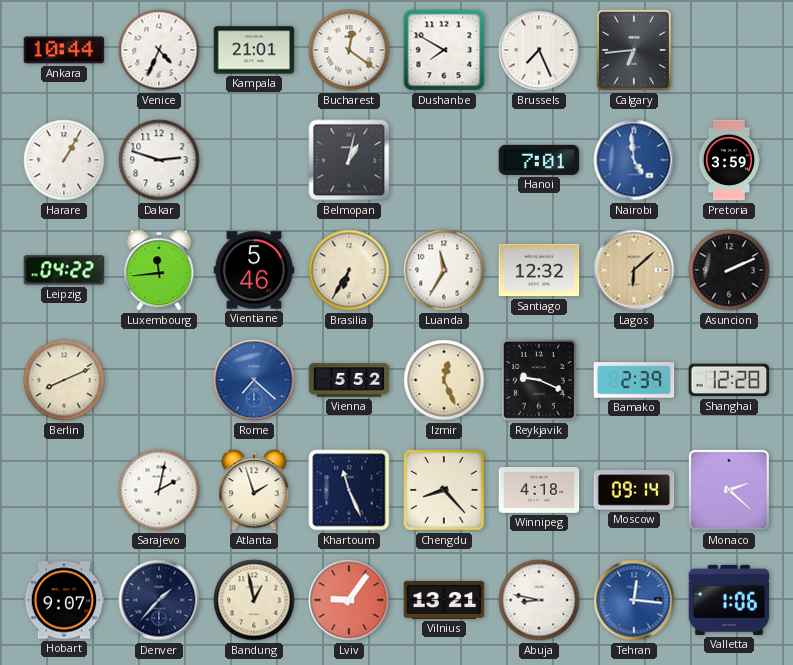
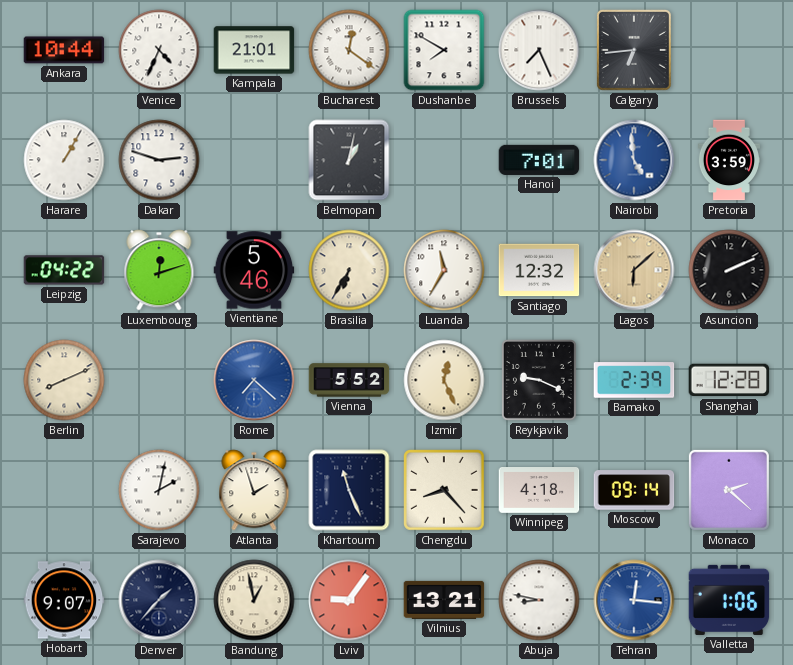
Luxembourg: 11:44 -> 12:12 (159, 270)
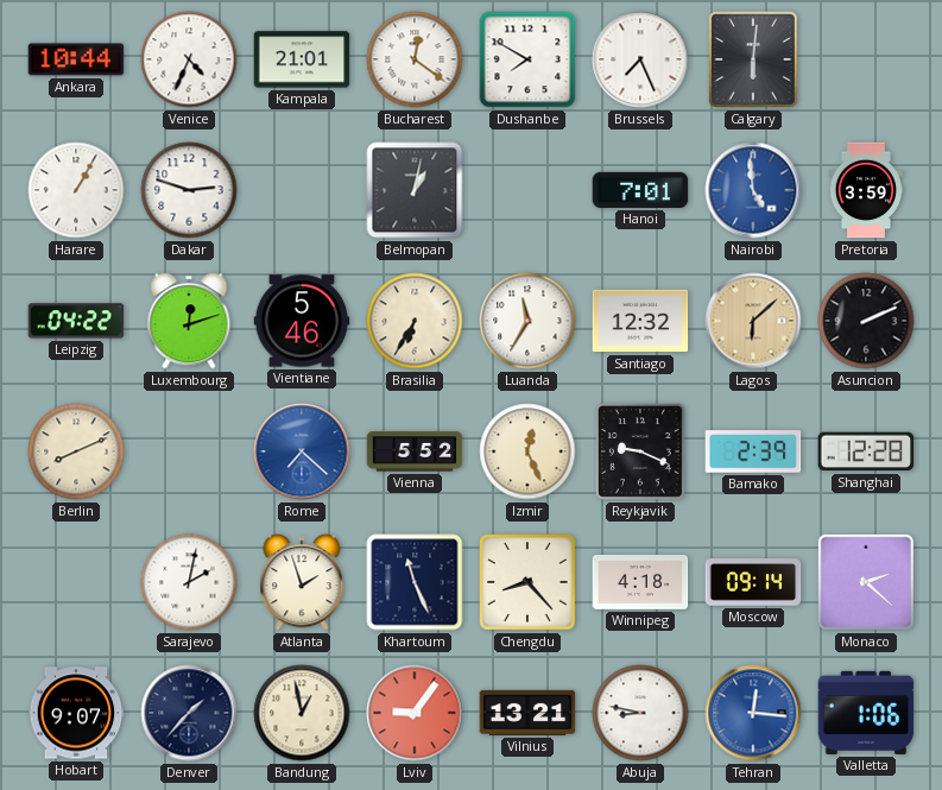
Calgary: 6:44 -> 6:01 (753, 59)
